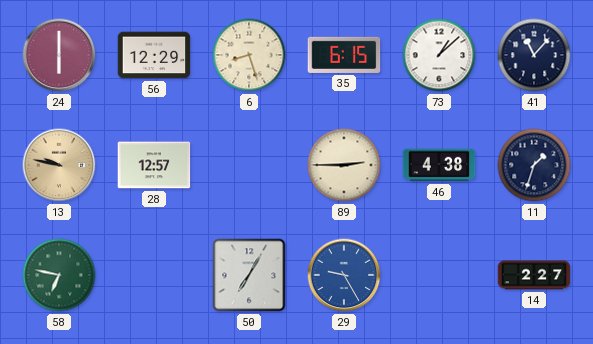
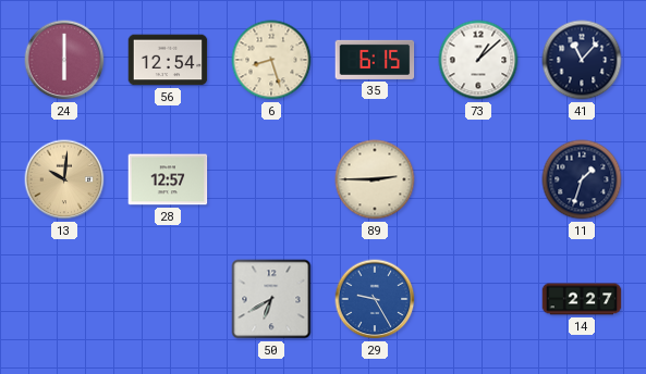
56: 12:29 -> 12:54 (168, 60)
13: 9:47 -> 10:01 (64, 179)
46: 4:38 -> none (439, 165)
58: 6:47 -> none (59, 275)
50: 7:05 -> 6:40 (271, 299)
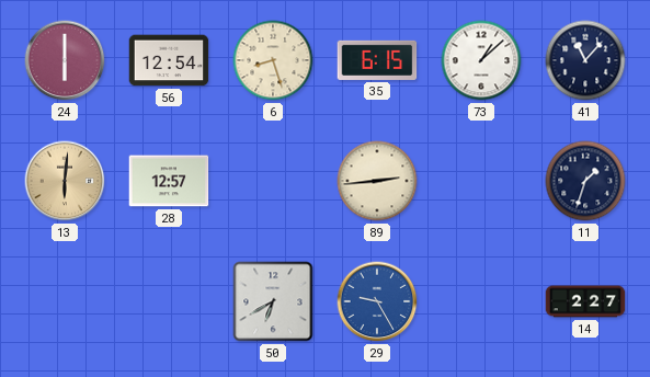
13: 10:01 -> 6:01 (65, 181)
89: 2:45 -> 2:44 (377, 181)
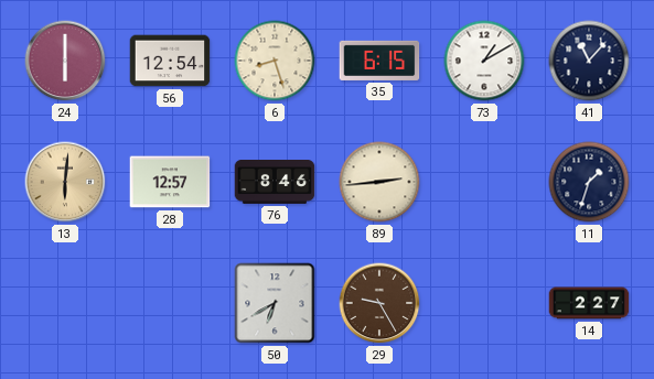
73: 1:08 -> 1:10 (484, 61)
76: none -> 8:46 (275, 183)
29 dial: blue -> brown (379, 303)
